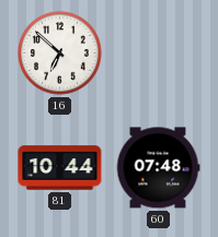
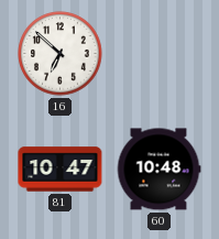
81: 10:44 -> 10:47 (61, 170)
60: 07:48 -> 10:48 (158, 170)
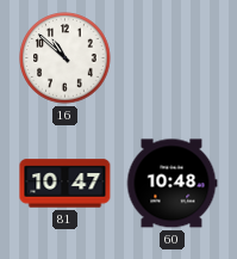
16: 6:52 -> 10:52 (66, 58)
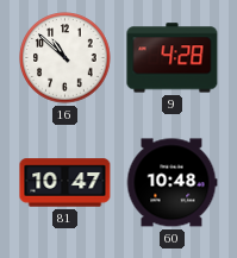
9: none -> 4:28 (173, 58)
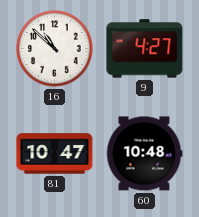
9: 4:28 -> 4:27 (145, 49)
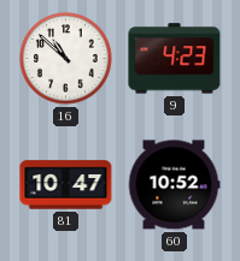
9: 4:27 -> 4:23 (175, 59)
60: 10:48 -> 10:52 (174, 185)
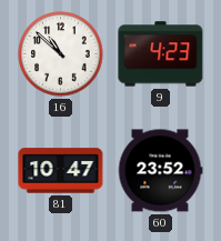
60: 10:52 -> 23:52 (160, 171)
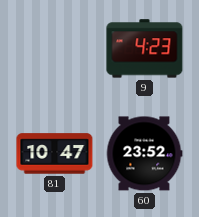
16: 10:52 -> none (61, 54)
